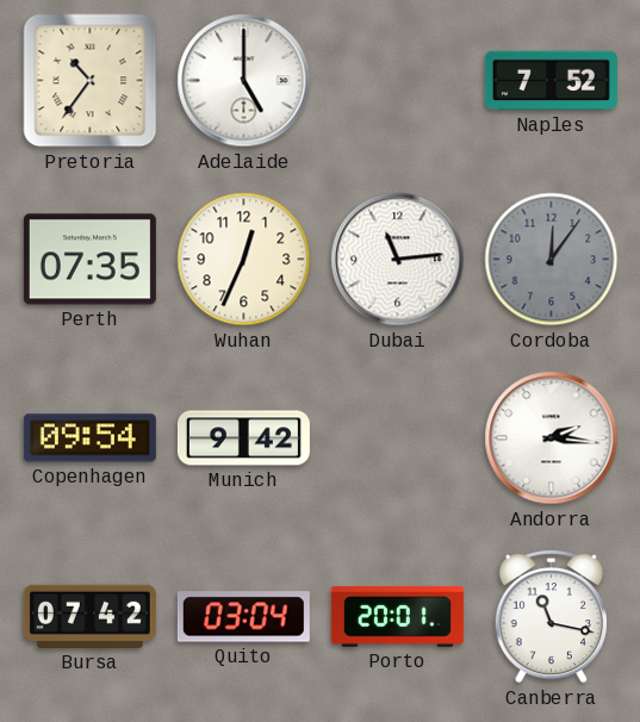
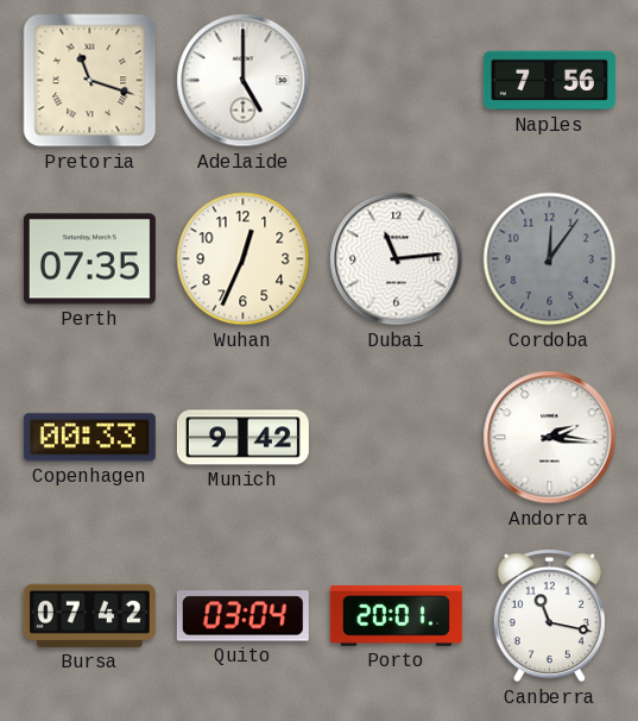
Pretoria: 10:36 -> 11:18 (90, 81)
Naples: 7:52 -> 7:56 (549, 81)
Copenhagen: 09:54 -> 00:33 (89, 438)
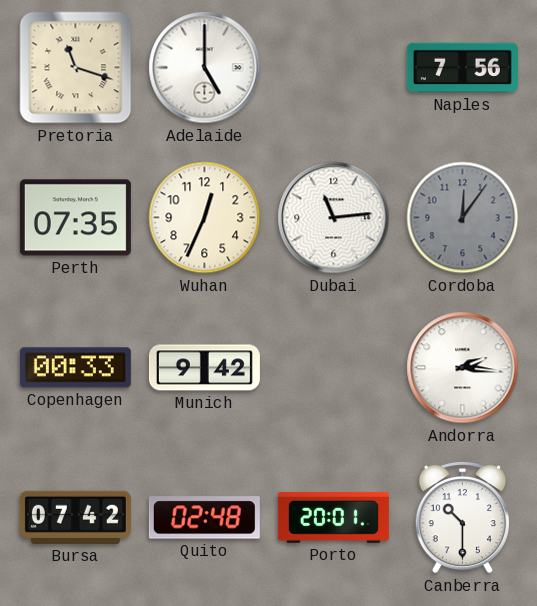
Quito: 03:04 -> 02:48 (204, 518)
Canberra: 11:17 -> 10:30 (462, 517)
